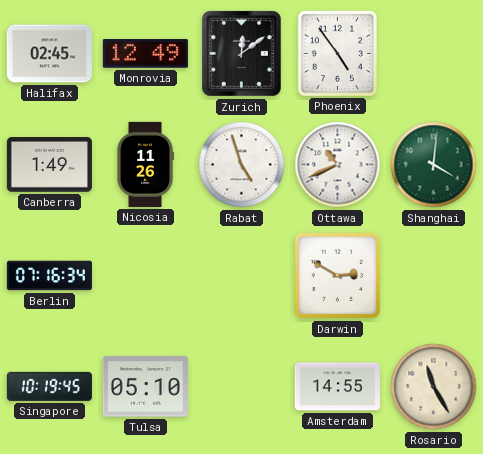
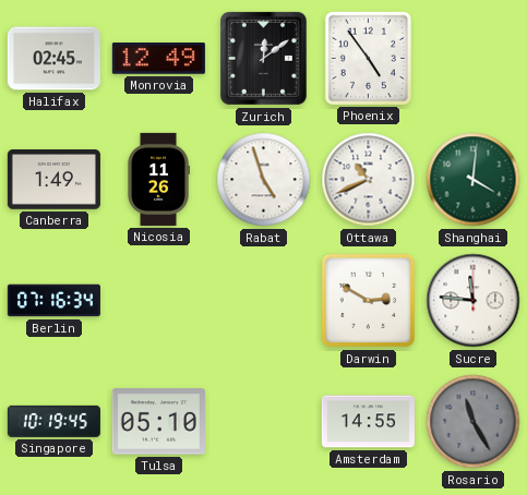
Sucre: none -> 11:46 (474, 301)
Rosario dial: cream -> grey (474, 422)
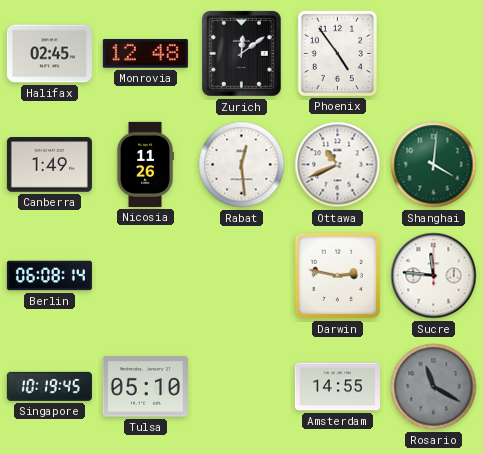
Monrovia: 12:49 -> 12:48 (145, 54)
Rabat: 4:57 -> 12:29 (242, 165)
Berlin: 07:16 -> 06:08 (49, 276)
Darwin: 2:50 -> 2:47 (338, 276)
Rosario: 11:25 -> 11:20 (434, 387)
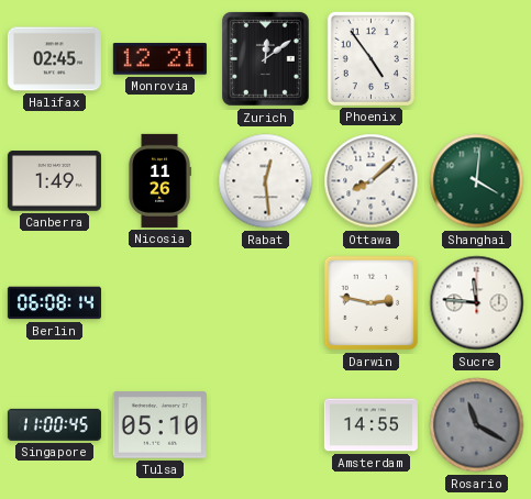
Monrovia: 12:48 -> 12:21 (159, 59)
Ottawa: 10:41 -> 8:08 (372, 181)
Singapore: 10:19 -> 11:00 (54, 424)
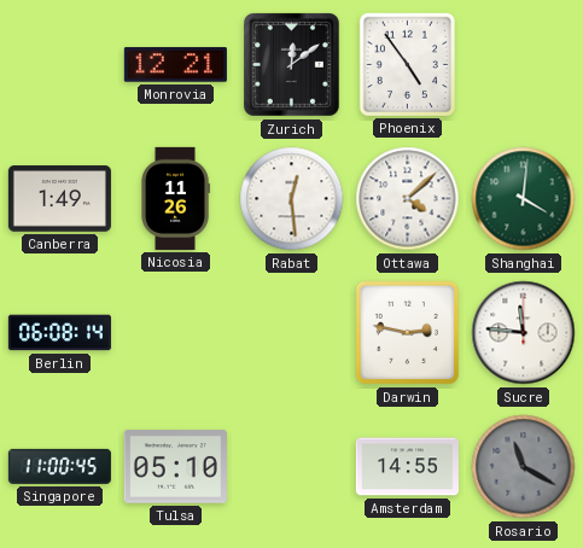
Halifax: 02:45 -> none (54, 59)
Ottawa: 8:08 -> 4:08 (408, 199)
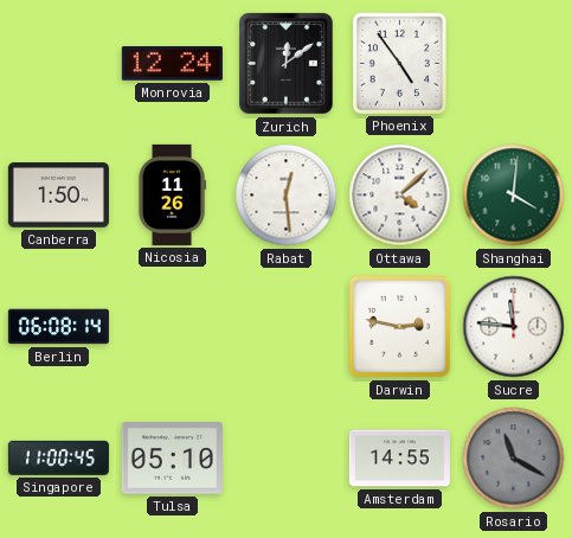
Monrovia: 12:21 -> 12:24 (172, 64)
Canberra: 1:49 -> 1:50 (58, 196)
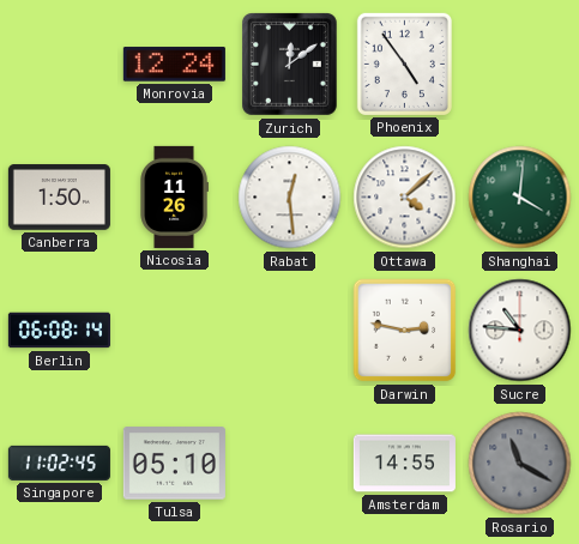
Sucre: 11:46 -> 10:46 (520, 331)
Singapore: 11:00 -> 11:02 (59, 463)
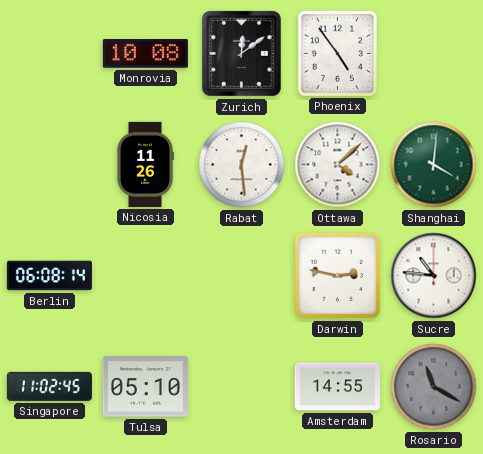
Monrovia: 12:24 -> 10:08 (145, 54)
Canberra: 1:50 -> none (59, 198)
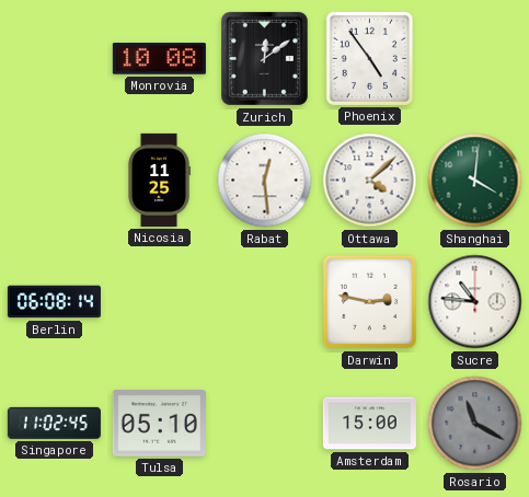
Nicosia: 11:26 -> 11:25 (159, 180)
Amsterdam: 14:55 -> 15:00 (369, 424)
